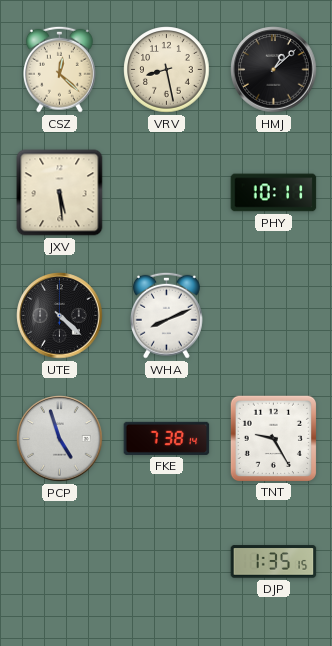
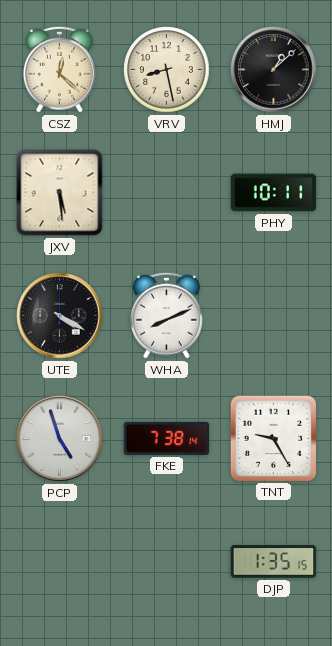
UTE: 4:22 -> 4:20 (60, 316)
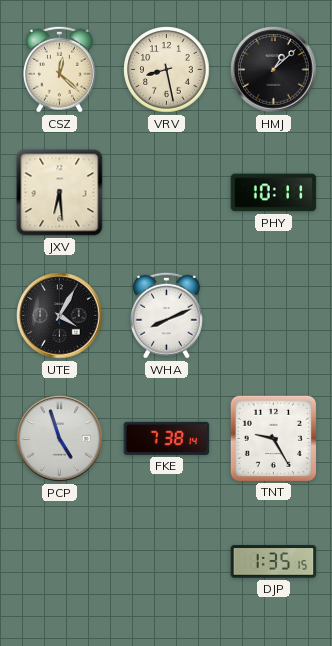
JXV: 5:29 -> 6:29 (60, 193)
UTE: 4:20 -> 4:05 (60, 316)
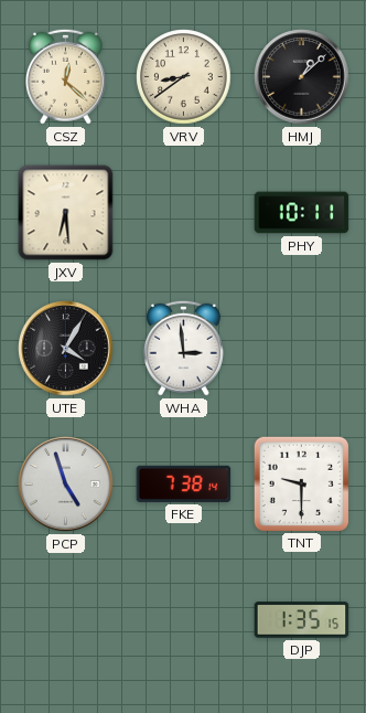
VRV: 8:28 -> 8:39 (184, 77)
WHA: 8:11 -> 2:59 (183, 348)
TNT: 9:25 -> 9:30 (301, 483)
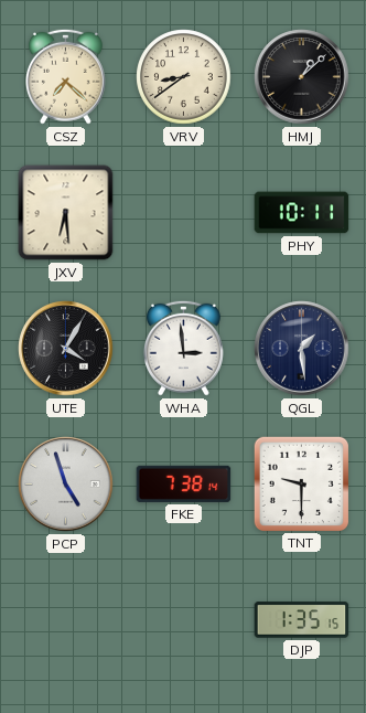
CSZ: 12:22 -> 7:22 (65, 76)
QGL: none -> 1:29 (302, 349)
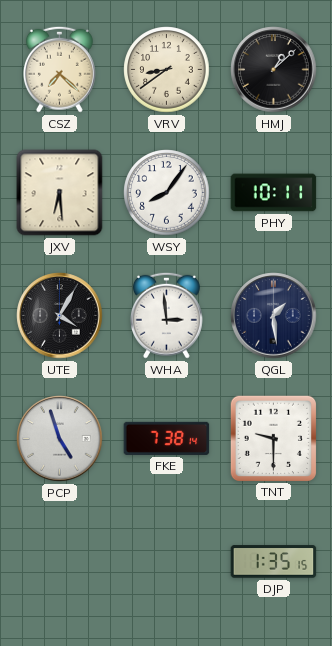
WSY: none -> 8:06 (167, 193)
